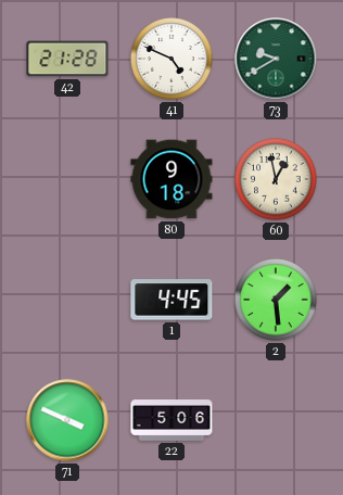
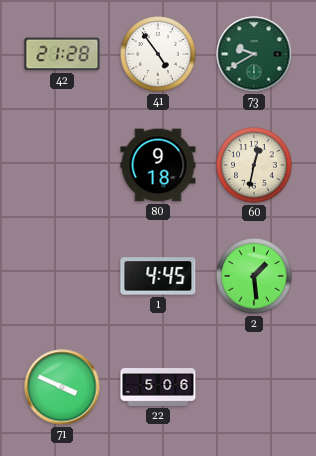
41: 4:49 -> 4:54 (158, 54)
60: 12:58 -> 12:32 (254, 165)
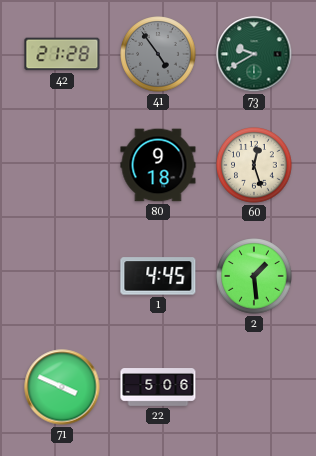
41 dial: white -> grey (158, 54)
60: 12:32 -> 12:27 (254, 165)
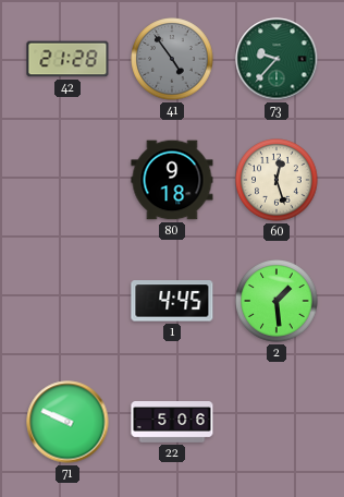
73: 9:40 -> 9:37 (277, 59)
71: 3:49 -> 9:49 (67, 422)
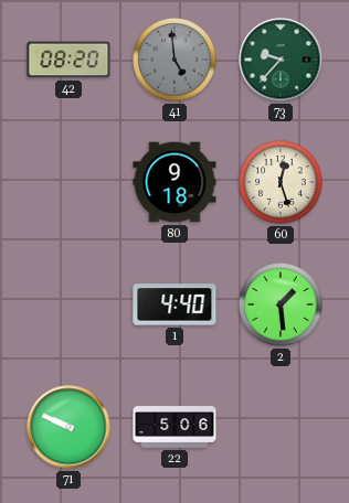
42: 21:28 -> 08:20 (68, 60)
41: 4:54 -> 4:59 (174, 60)
1: 4:45 -> 4:40 (174, 304)
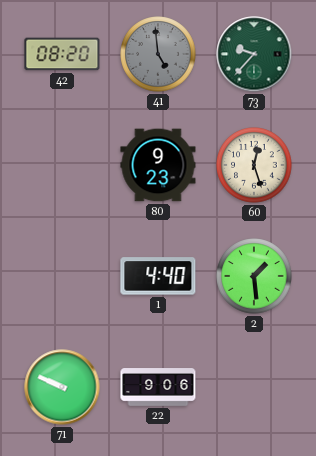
80: 9:18 -> 9:23 (158, 165)
22: 5:06 -> 9:06 (158, 387)
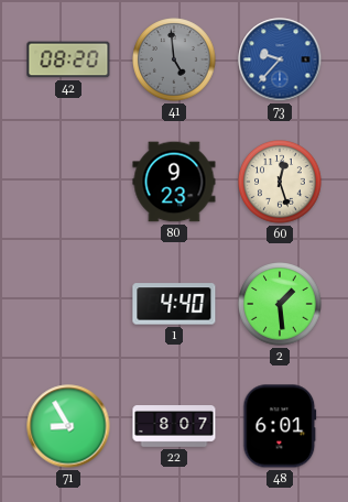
73 dial: green -> blue (280, 59)
71: 9:49 -> 8:55 (68, 426)
22: 9:06 -> 8:07 (174, 426)
48: none -> 6:01 (280, 426)
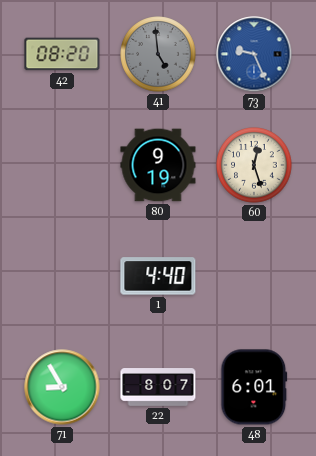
73: 9:37 -> 9:26 (254, 54)
80: 9:23 -> 9:19 (158, 165)
2: 1:29 -> none (280, 304)
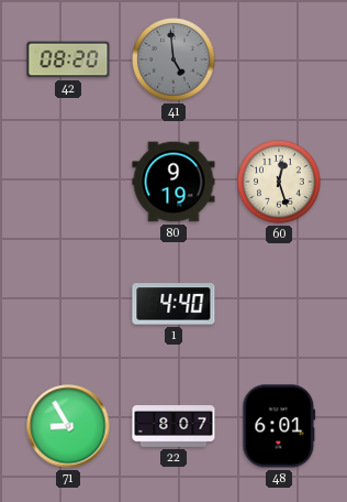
73: 9:26 -> none (254, 54)
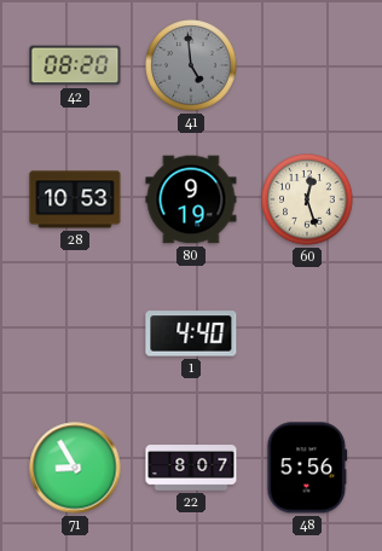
28: none -> 10:53 (75, 199)
48: 6:01 -> 5:56 (307, 468)
